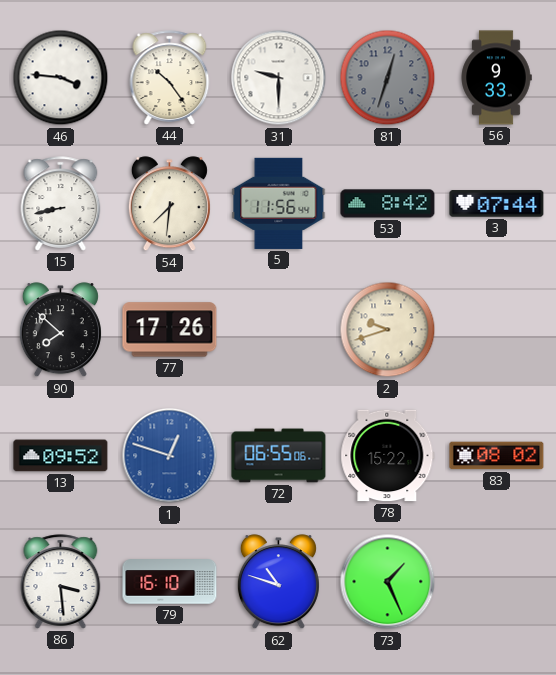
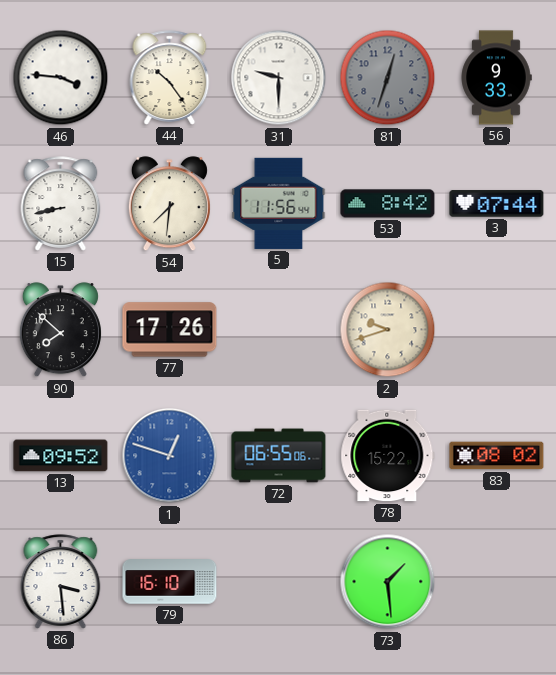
62: 10:48 -> none (278, 582)
73: 1:26 -> 1:29 (388, 582)
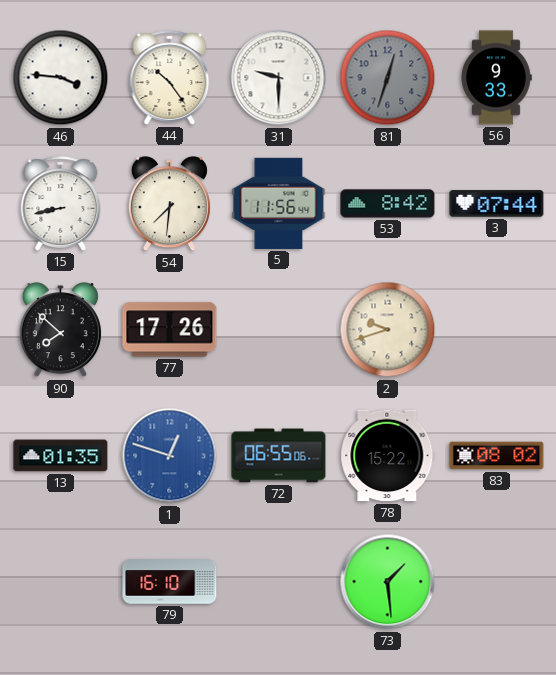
13: 09:52 -> 01:35 (61, 456)
86: 3:29 -> none (61, 582)
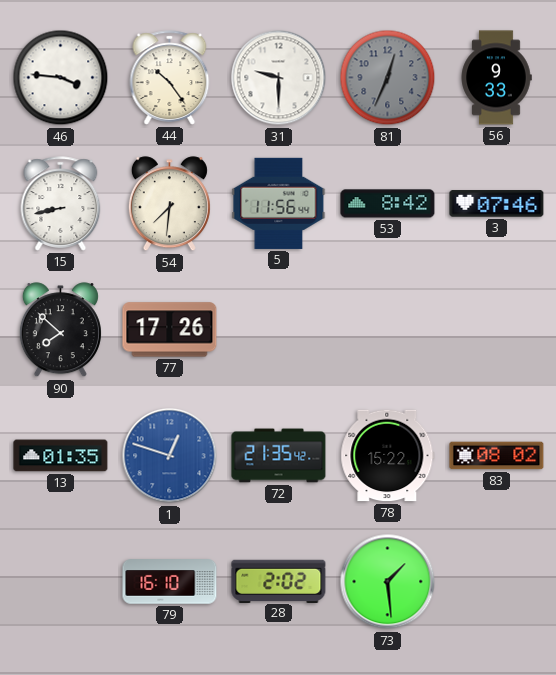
81: 12:33 -> 12:34 (388, 78)
3: 07:44 -> 07:46 (497, 204)
2: 9:42 -> none (388, 330)
72: 06:55 -> 21:35 (279, 456)
28: none -> 2:02 (279, 581)
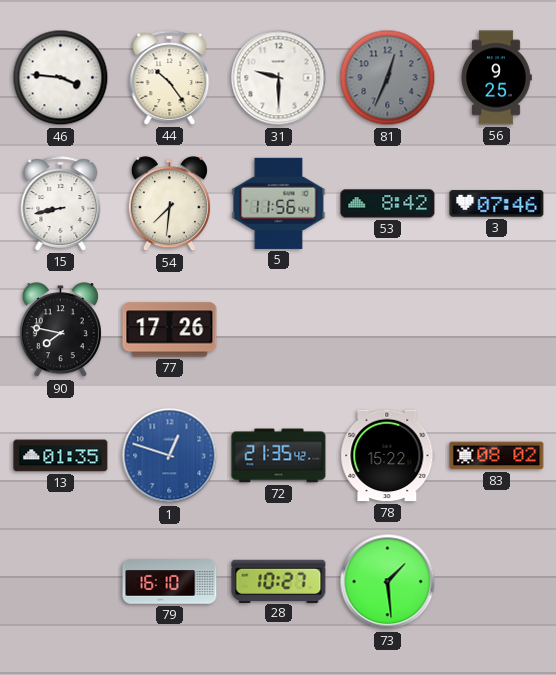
56: 9:33 -> 9:25 (496, 78)
90: 7:52 -> 7:47 (60, 330)
28: 2:02 -> 10:27 (279, 581)
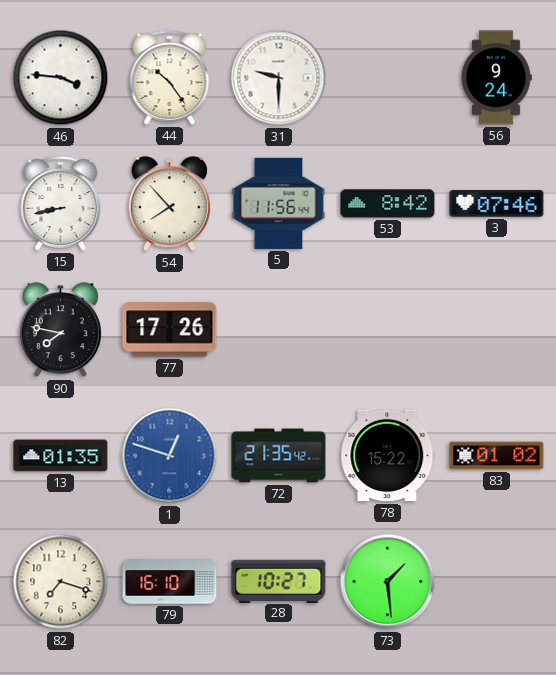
81: 12:34 -> none (388, 78)
56: 9:25 -> 9:24 (496, 78)
54: 7:31 -> 7:53 (169, 204)
83: 08:02 -> 01:02 (497, 456)
82: none -> 7:18 (61, 582)
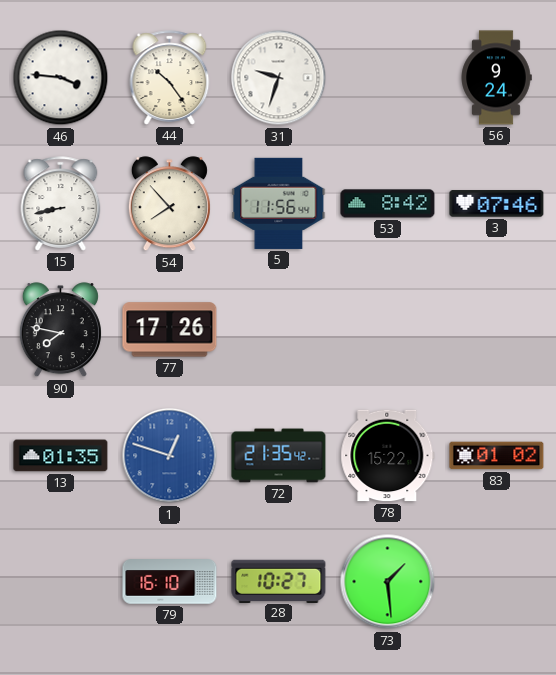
31: 9:30 -> 9:33 (279, 78)
82: 7:18 -> none (61, 582)
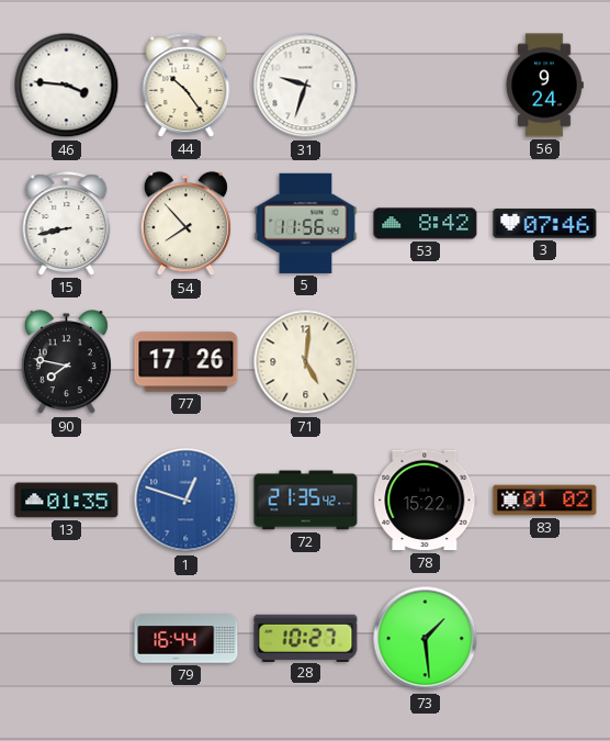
71: none -> 5:01 (306, 362)
79: 16:10 -> 16:44 (187, 639)
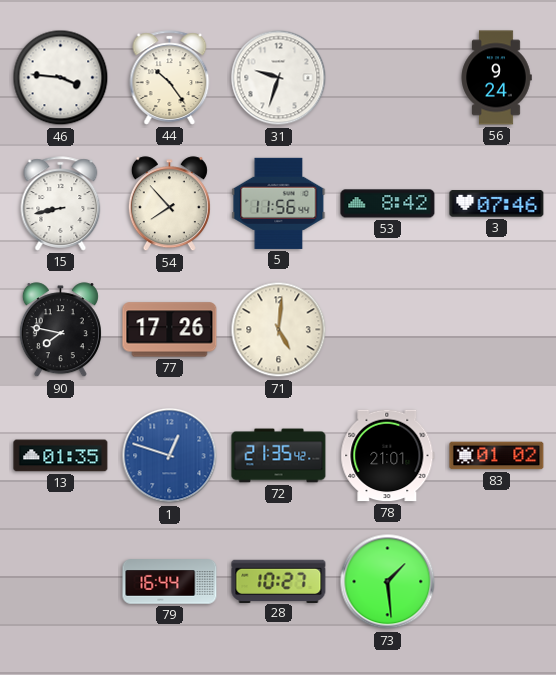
78: 15:22 -> 21:01 (388, 456)
